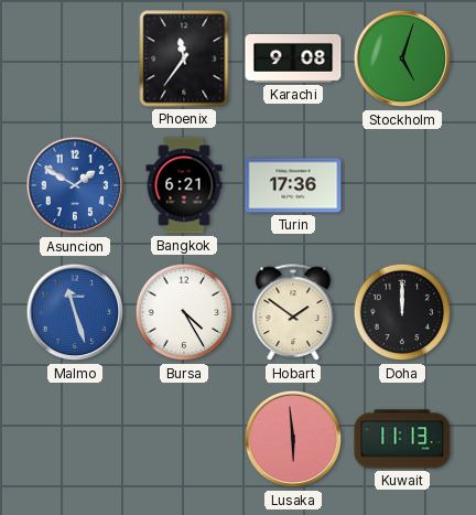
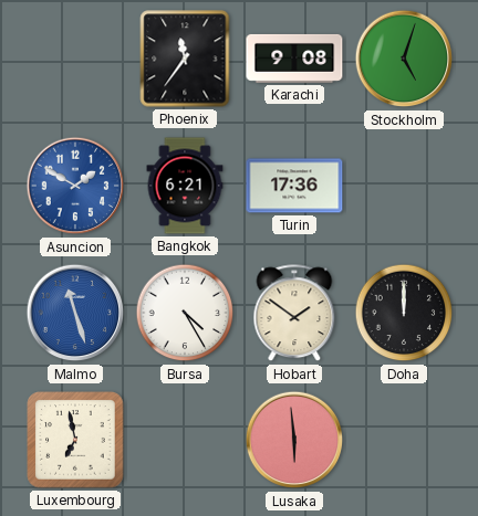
Luxembourg: none -> 6:58 (75, 440)
Kuwait: 11:13 -> none (402, 439)
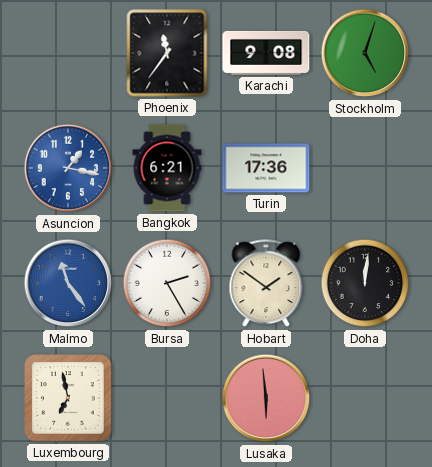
Asuncion: 1:50 -> 1:17 (68, 168)
Malmo: 11:27 -> 11:24 (68, 283)
Bursa: 4:25 -> 2:25 (167, 283)
Doha: 12:00 -> 12:01 (365, 283)
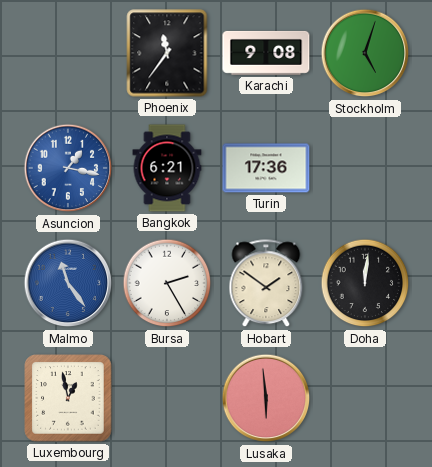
Luxembourg: 6:58 -> 12:58 (68, 398)
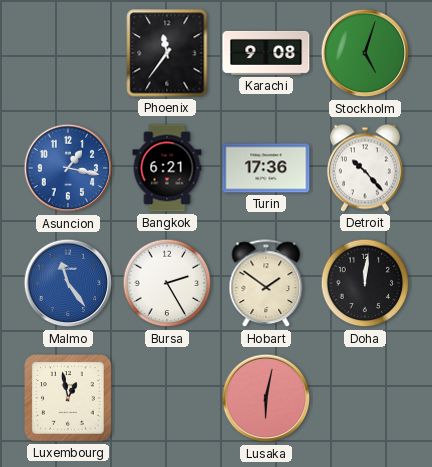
Detroit: none -> 10:23 (365, 168)
Lusaka: 5:59 -> 6:02 (266, 398)
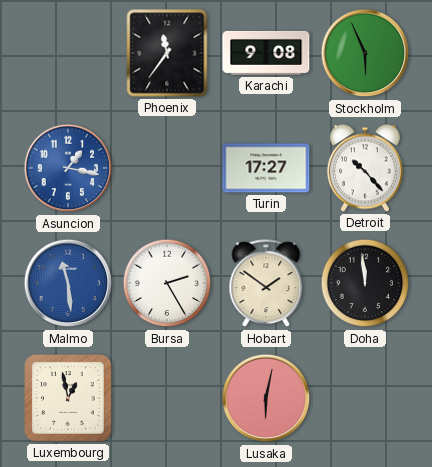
Stockholm: 5:03 -> 5:56 (365, 53)
Bangkok: 6:21 -> none (167, 168)
Turin: 17:36 -> 17:27 (266, 168)
Malmo: 11:24 -> 11:29 (68, 283)
Doha: 12:01 -> 11:59 (365, 283)
